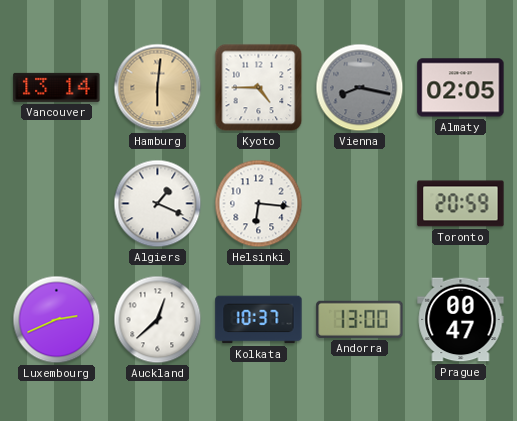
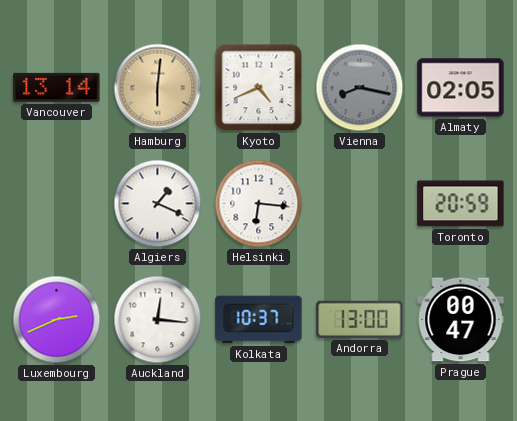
Kyoto: 4:45 -> 4:41 (259, 88)
Auckland: 12:38 -> 12:16 (158, 320)
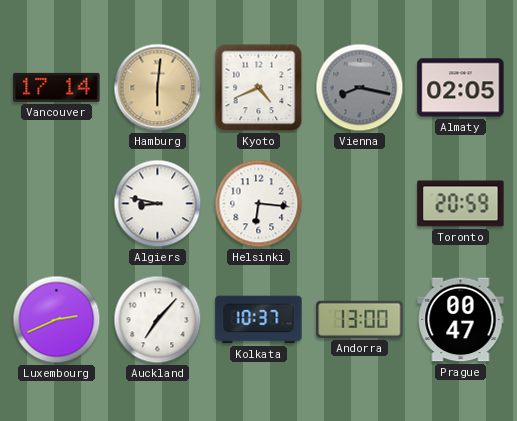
Vancouver: 13:14 -> 17:14 (57, 87)
Algiers: 1:19 -> 8:47 (158, 204)
Auckland: 12:16 -> 7:07 (158, 320)
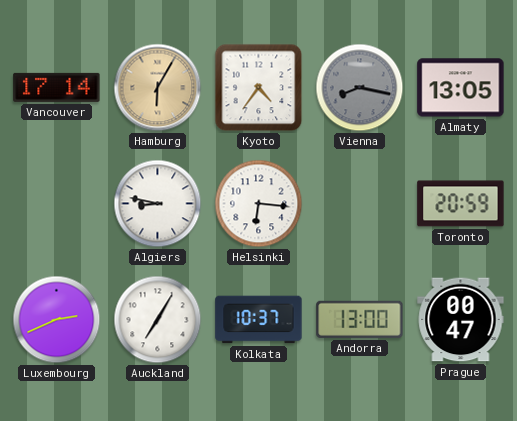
Hamburg: 6:01 -> 6:05 (158, 88)
Kyoto: 4:41 -> 4:36 (259, 88)
Almaty: 02:05 -> 13:05 (461, 88)
Auckland: 7:07 -> 7:05 (158, 320)
